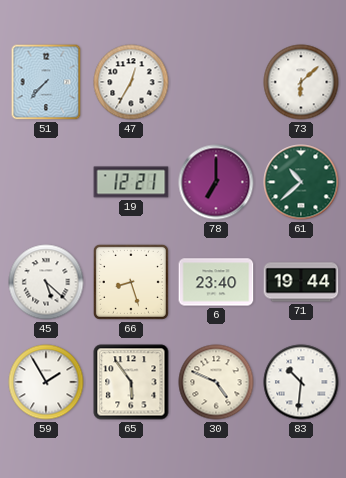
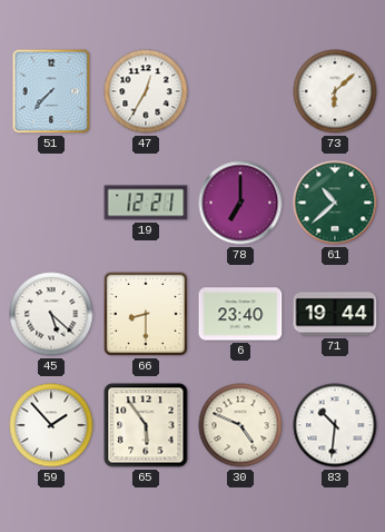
66: 8:27 -> 8:30 (146, 314)
59: 1:55 -> 1:53 (51, 425)
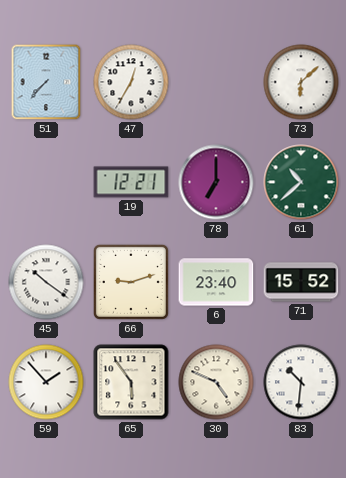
45: 5:22 -> 10:21 (46, 282)
66: 8:30 -> 9:12 (131, 282)
71: 19:44 -> 15:52 (301, 282)
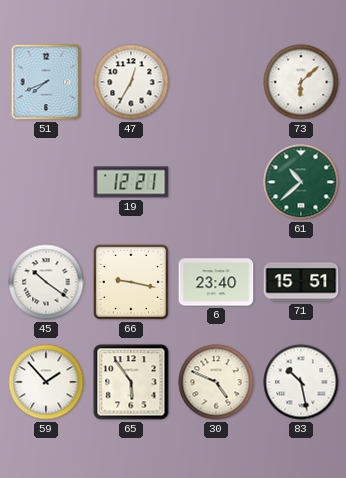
51: 7:37 -> 7:41 (46, 82)
78: 7:00 -> none (216, 182)
66: 9:12 -> 9:17 (131, 282)
71: 15:52 -> 15:51 (301, 282)
83: 10:31 -> 10:28 (301, 382)
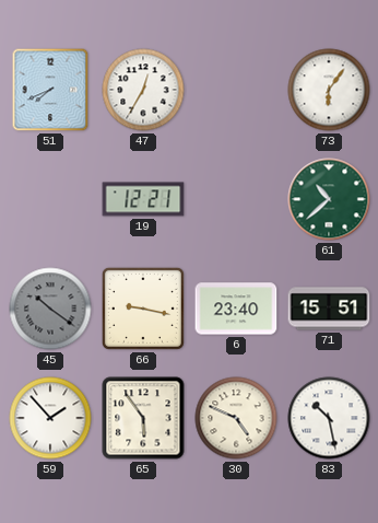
73: 6:08 -> 6:06 (329, 90)
45 dial: white -> grey (50, 309)
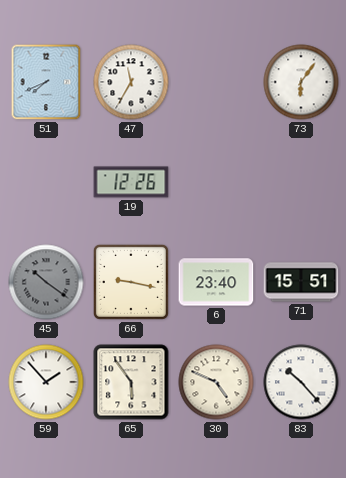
47: 12:35 -> 11:35 (131, 82)
19: 12:21 -> 12:26 (131, 182)
61: 10:38 -> none (329, 199)
83: 10:28 -> 10:23 (301, 382)
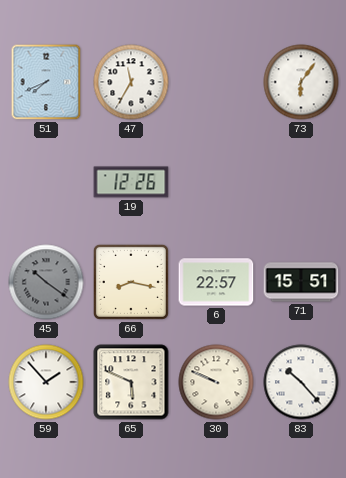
66: 9:17 -> 8:17 (131, 282)
6: 23:40 -> 22:57 (216, 282)
65: 5:54 -> 5:49 (131, 382)
30: 4:49 -> 9:49 (216, 382)
